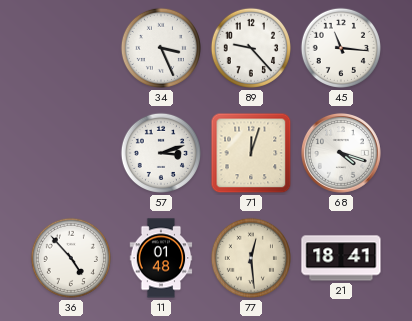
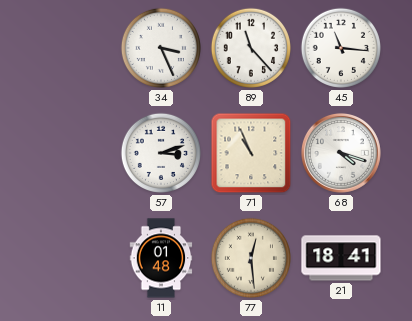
89: 9:23 -> 11:23 (251, 48)
71: 12:03 -> 10:56 (251, 153)
36: 4:53 -> none (71, 258)
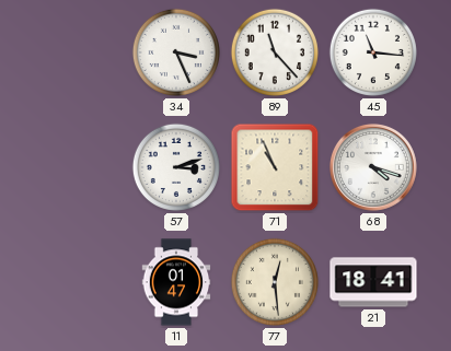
11: 01:48 -> 01:47 (176, 282)
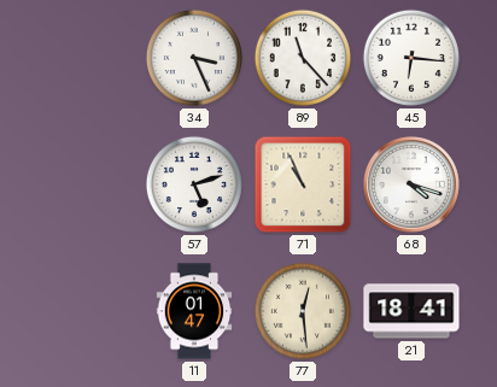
45: 11:16 -> 6:16 (411, 58)
57: 3:12 -> 5:12 (194, 184)
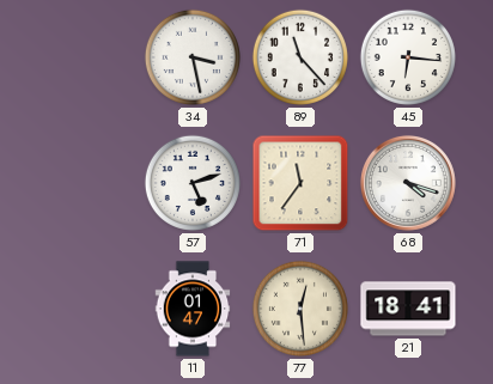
34: 3:26 -> 3:28 (193, 57)
71: 10:56 -> 11:36 (300, 183)
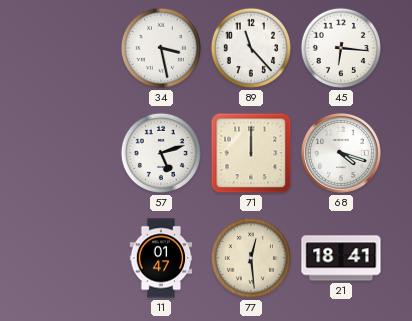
71: 11:36 -> 12:00 (251, 153)
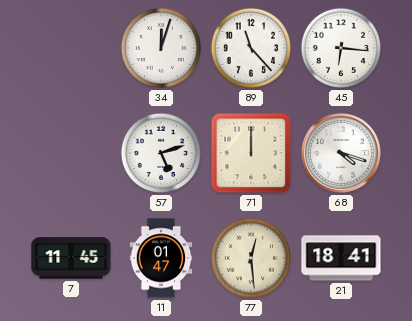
34: 3:28 -> 12:03 (161, 48)
7: none -> 11:45 (71, 258)
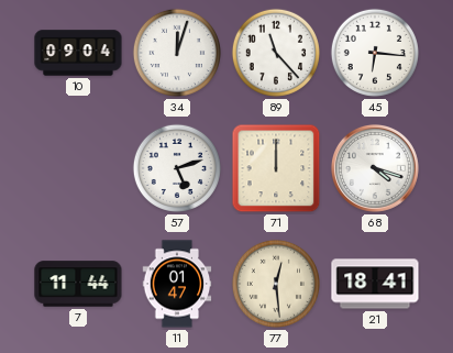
10: none -> 09:04 (78, 53)
7: 11:45 -> 11:44 (78, 284)
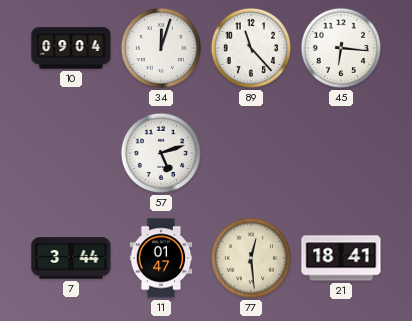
71: 12:00 -> none (276, 168)
68: 4:18 -> none (375, 168)
7: 11:44 -> 3:44 (71, 258)
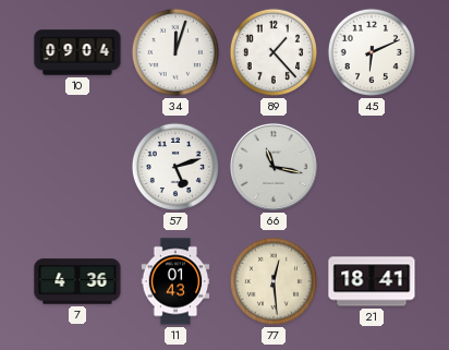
89: 11:23 -> 1:23 (274, 52)
45: 6:16 -> 6:11 (372, 52)
66: none -> 11:17 (274, 167)
7: 3:44 -> 4:36 (77, 281)
11: 01:47 -> 01:43 (175, 281)
